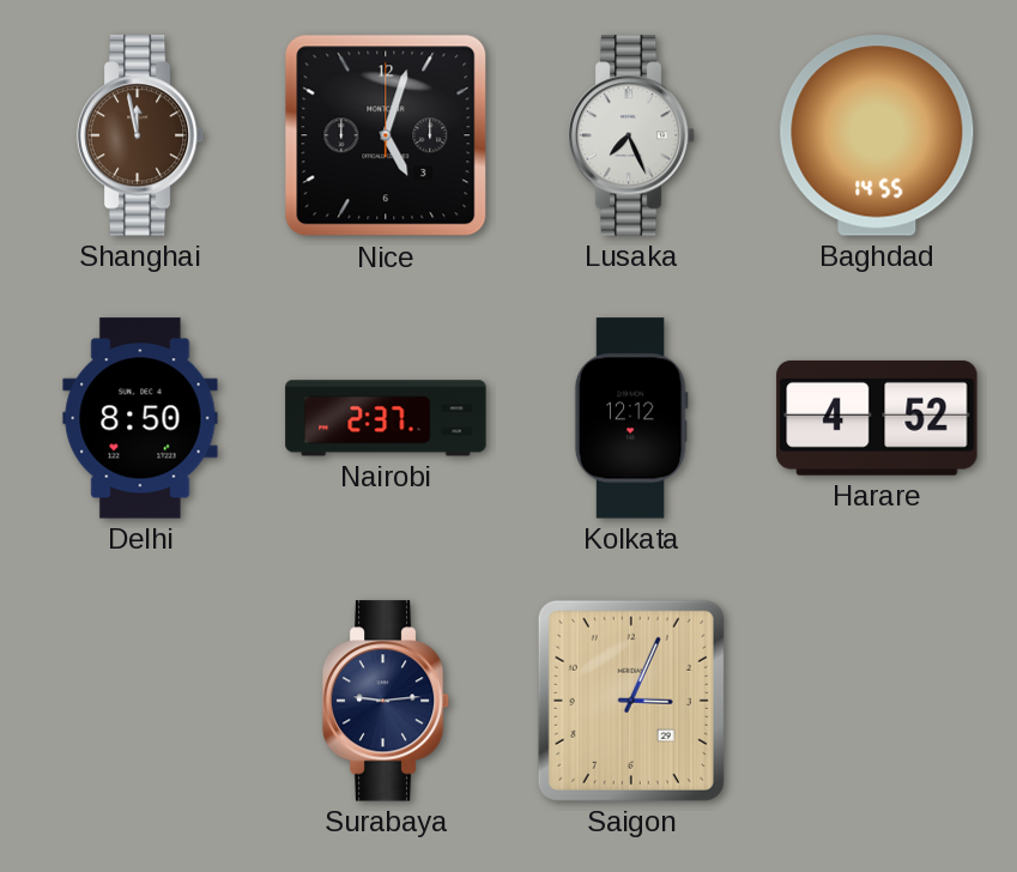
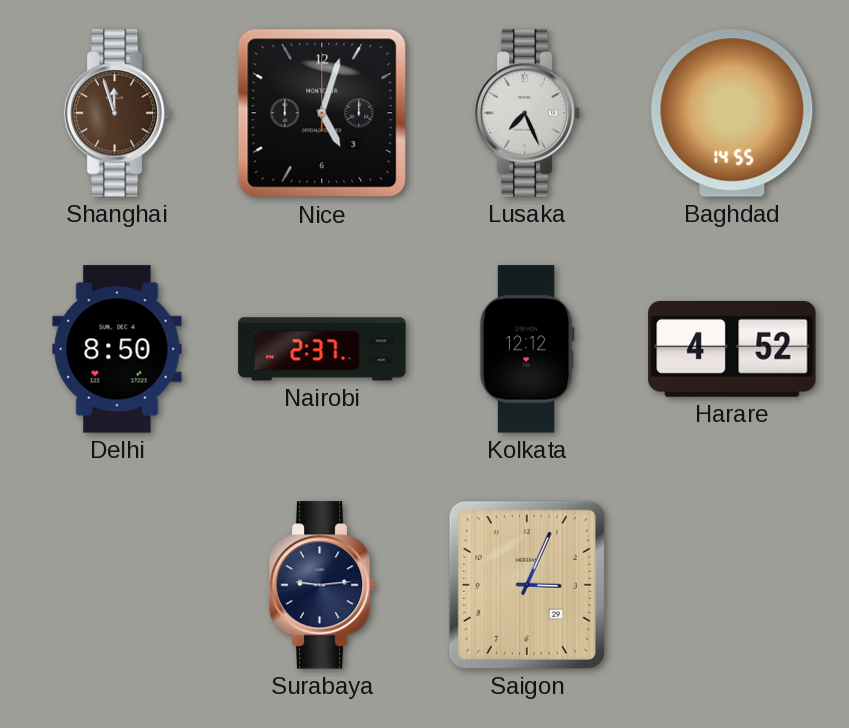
Shanghai: 11:58 -> 11:57 (117, 113)
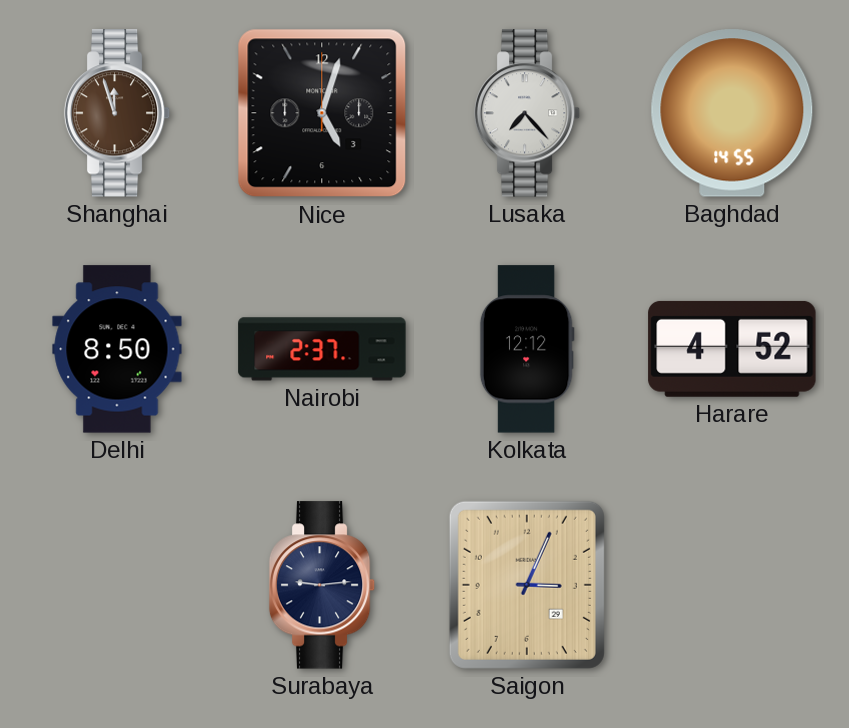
Lusaka: 7:26 -> 7:23 (527, 113)
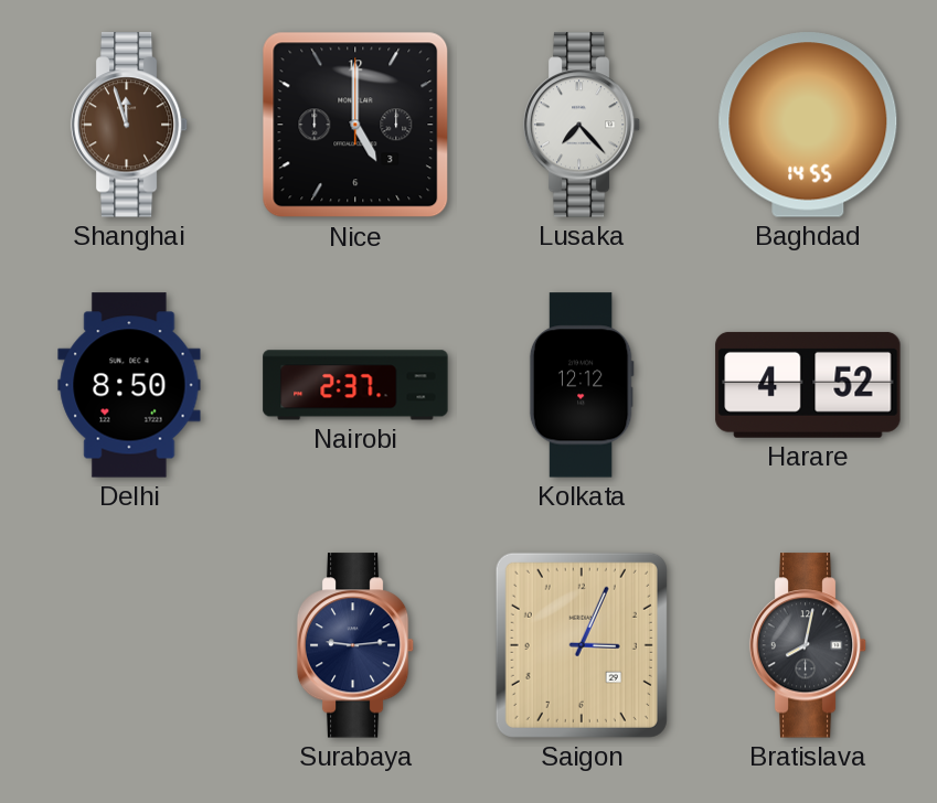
Nice: 5:03 -> 5:00 (355, 125)
Bratislava: none -> 8:02 (808, 645)
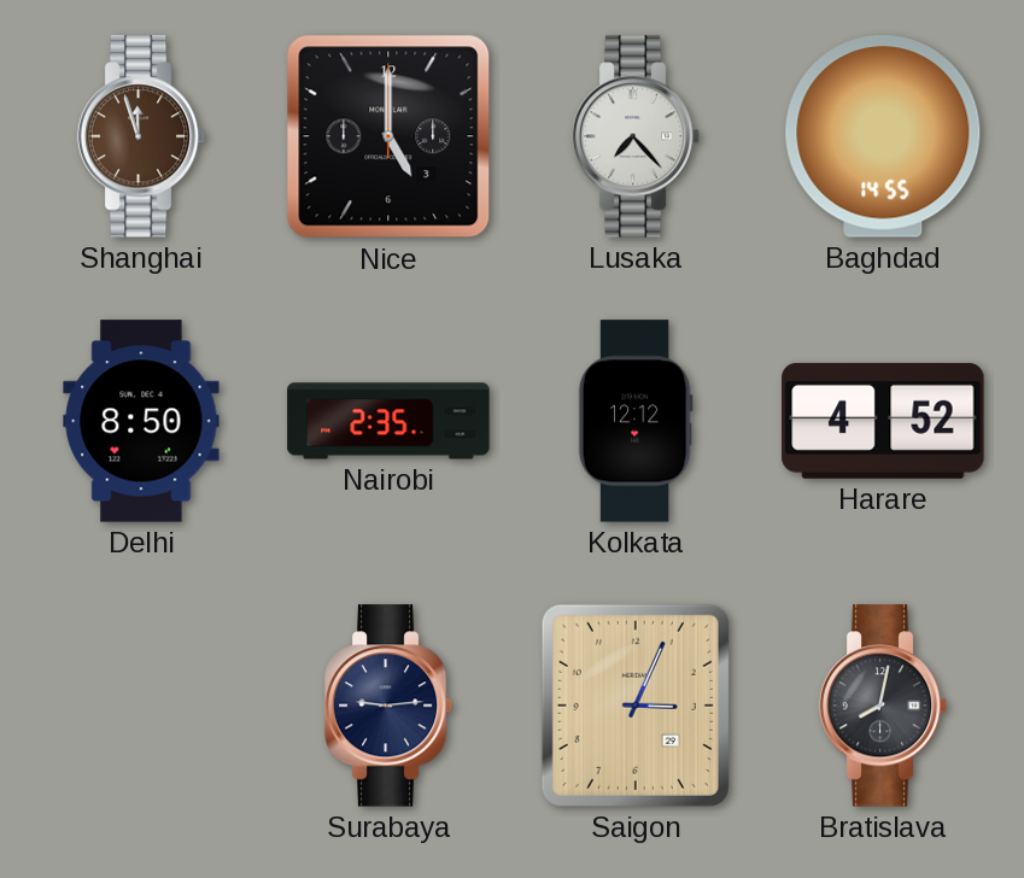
Nairobi: 2:37 -> 2:35 (388, 421)
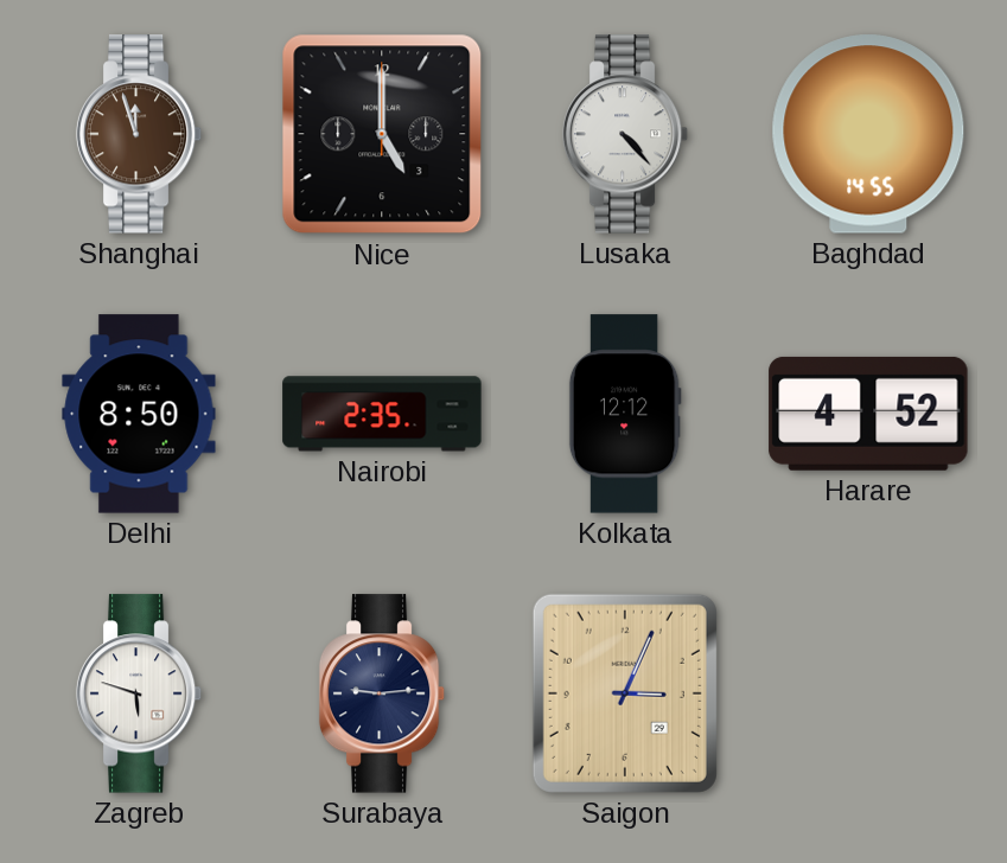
Lusaka: 7:23 -> 4:23 (625, 134)
Zagreb: none -> 5:48 (139, 693)
Bratislava: 8:02 -> none (883, 706)
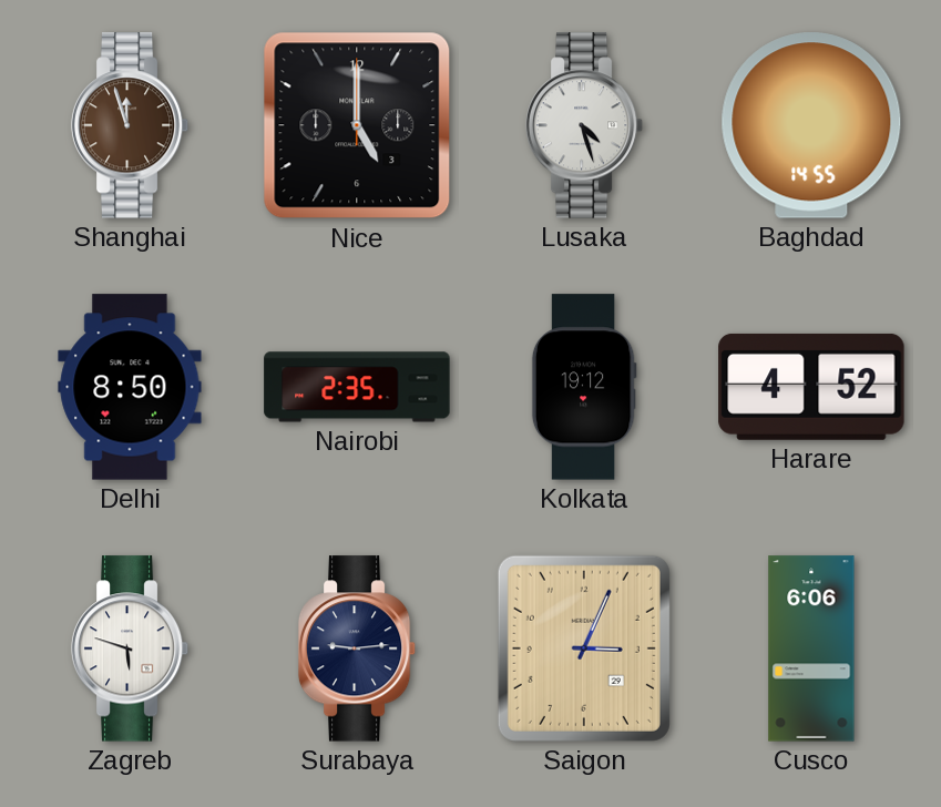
Lusaka: 4:23 -> 4:27 (584, 125)
Kolkata: 12:12 -> 19:12 (584, 387)
Cusco: none -> 6:06 (811, 648)
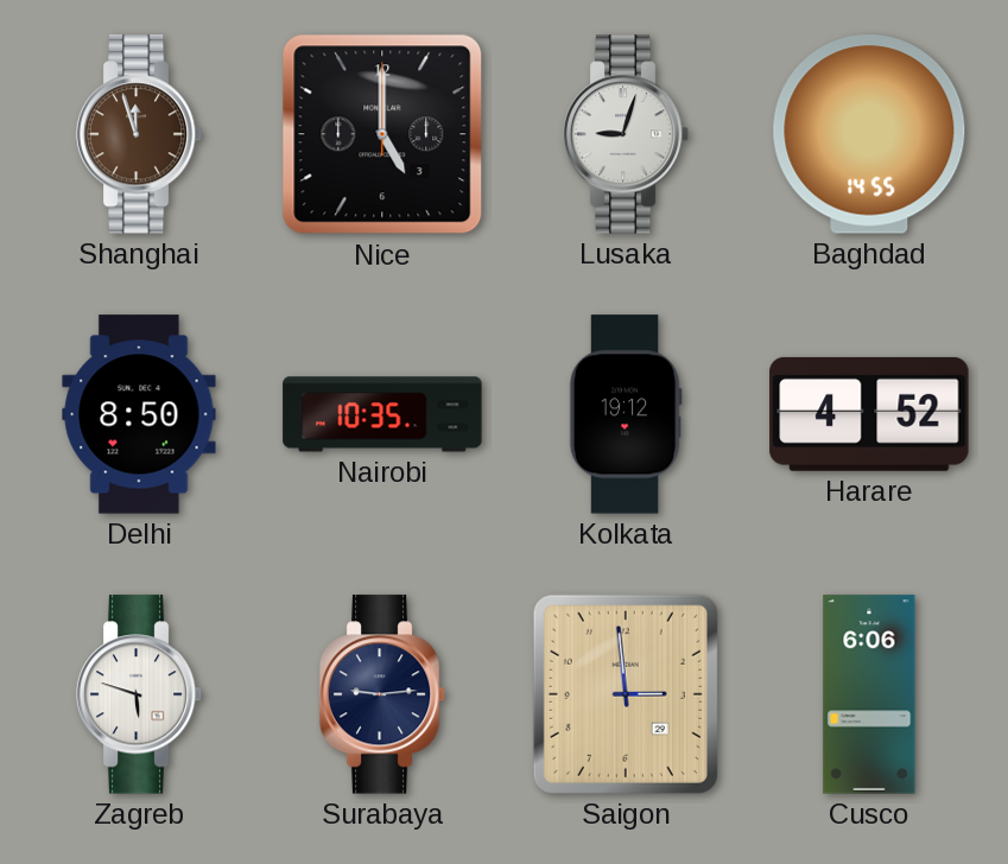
Lusaka: 4:27 -> 9:03 (626, 134)
Nairobi: 2:35 -> 10:35 (382, 414)
Saigon: 3:04 -> 2:59 (626, 694)
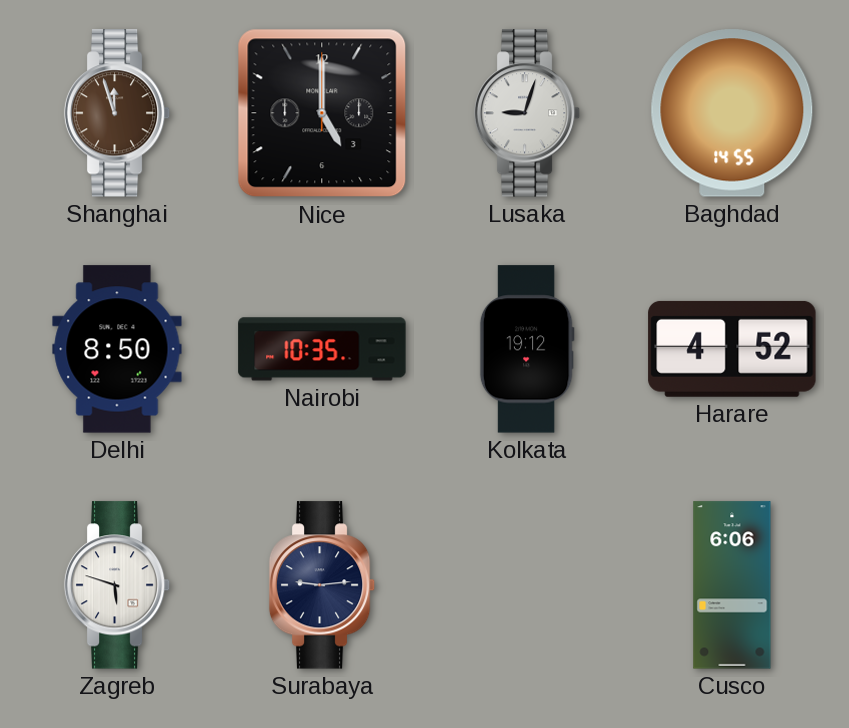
Saigon: 2:59 -> none (626, 694)
